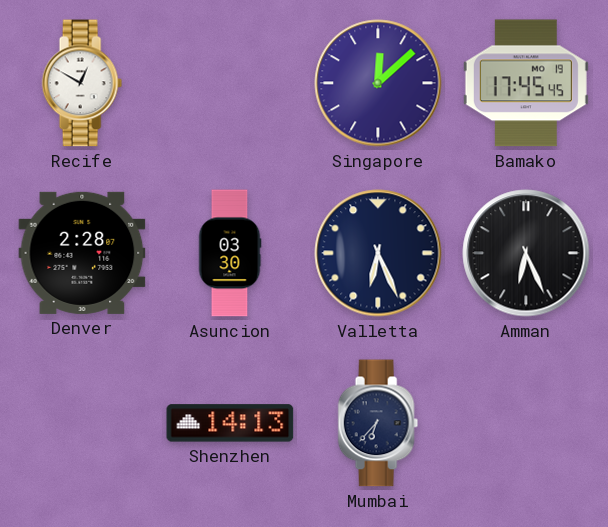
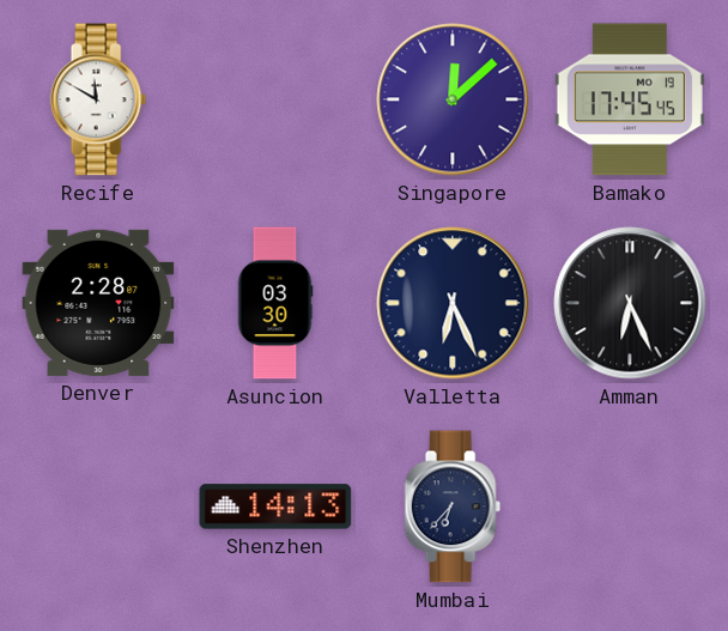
Recife: 12:50 -> 11:50 (98, 99)
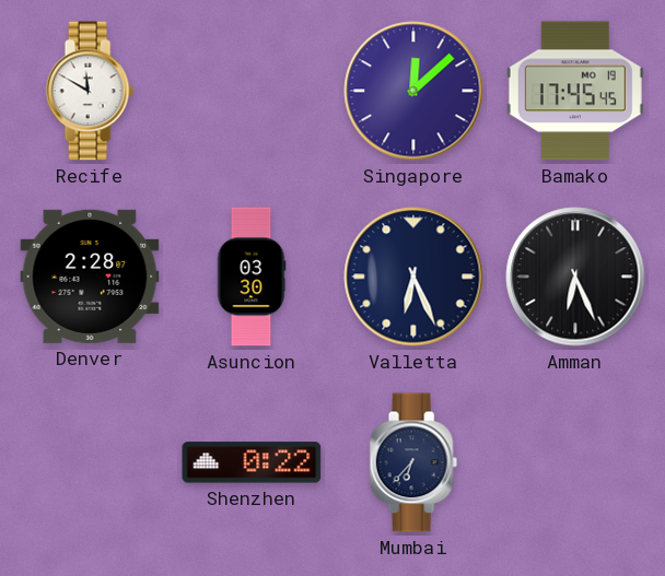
Shenzhen: 14:13 -> 0:22 (252, 462)
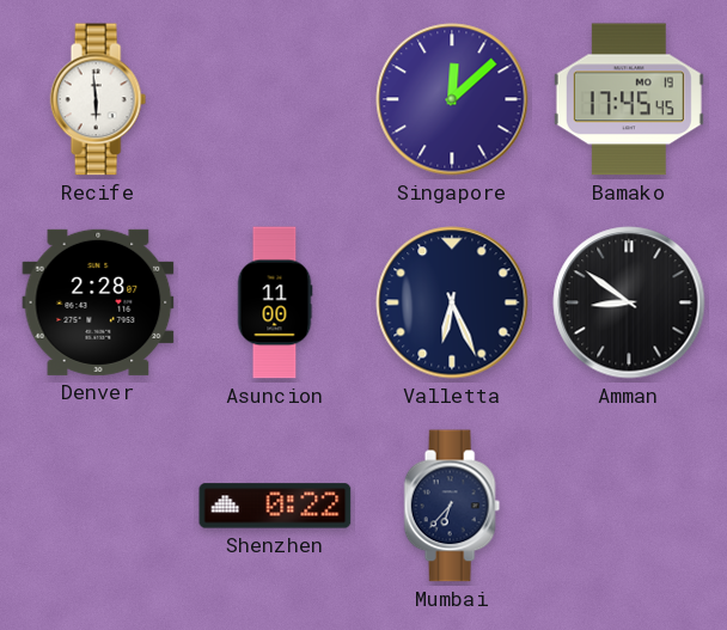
Recife: 11:50 -> 5:59 (98, 99)
Asuncion: 03:30 -> 11:00 (275, 302)
Amman: 6:26 -> 8:51 (629, 302)
